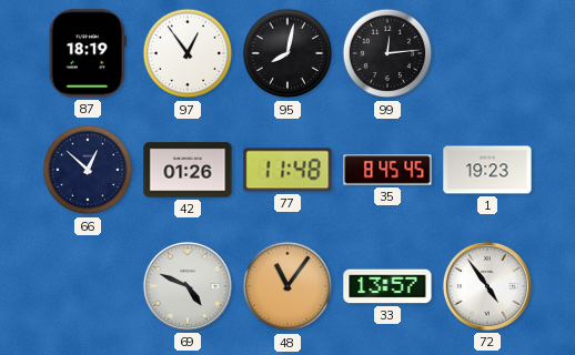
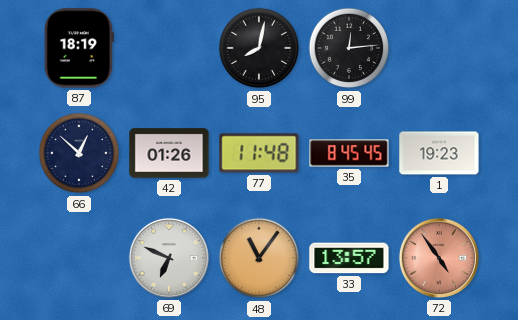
97: 12:54 -> none (188, 53)
69: 4:49 -> 6:49 (169, 258)
72 dial: white -> salmon (439, 258)
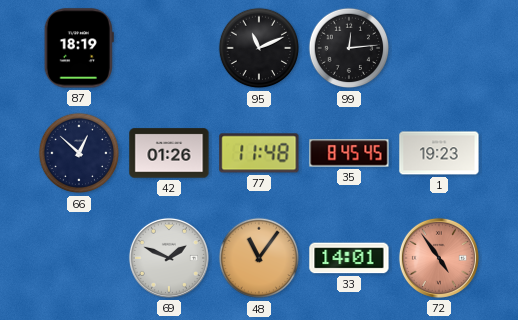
95: 8:02 -> 11:11 (259, 48)
69: 6:49 -> 1:49 (169, 258)
33: 13:57 -> 14:01 (349, 258)
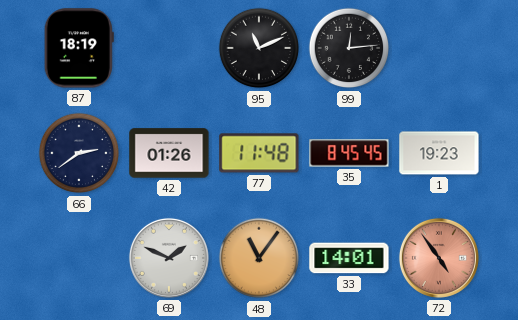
66: 12:52 -> 2:39 (79, 153)
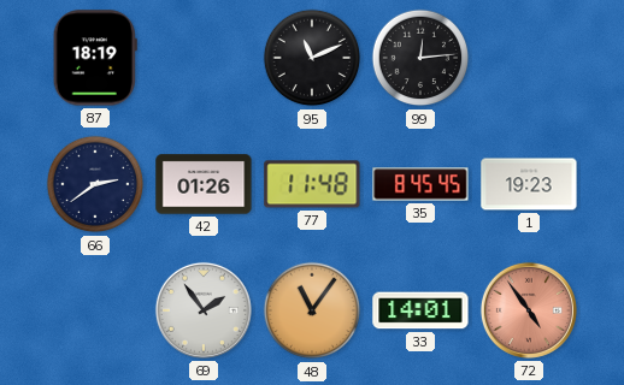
69: 1:49 -> 1:54 (204, 310)
